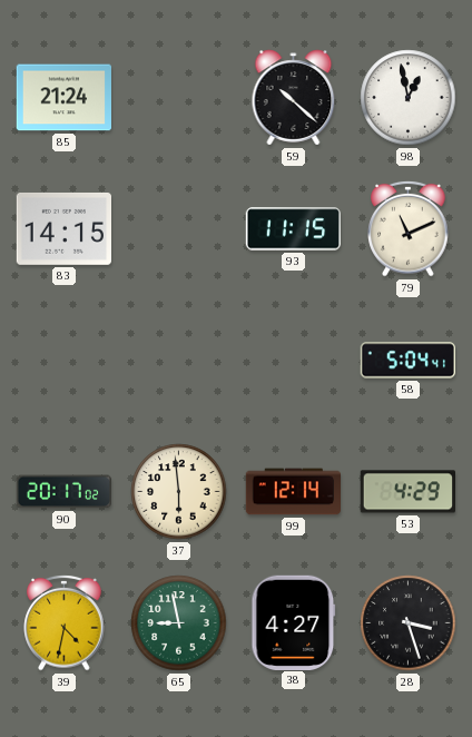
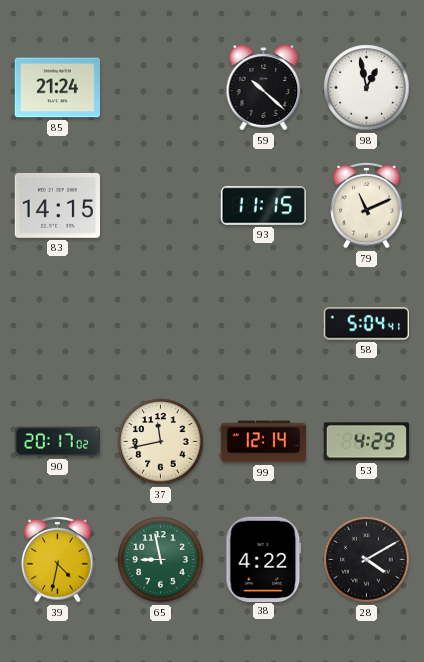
37: 5:59 -> 11:43 (161, 442)
38: 4:27 -> 4:22 (264, 559)
28: 3:27 -> 4:10 (367, 560)
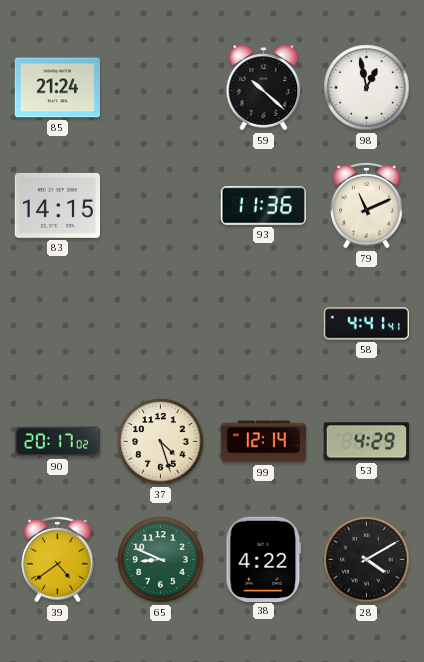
93: 11:15 -> 11:36 (263, 206)
58: 5:04 -> 4:41 (366, 324)
37: 11:43 -> 4:27 (161, 442)
39: 4:32 -> 4:39 (58, 559)
65: 8:58 -> 8:49 (161, 560)
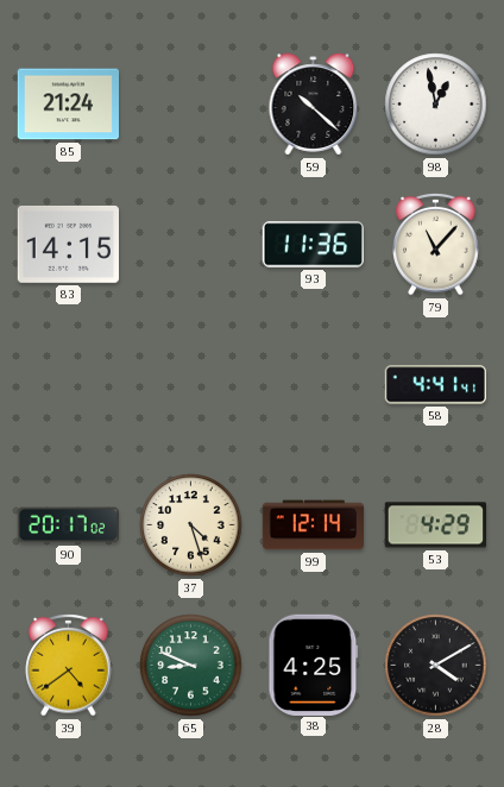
79: 11:11 -> 11:07 (436, 244)
38: 4:22 -> 4:25 (314, 665)
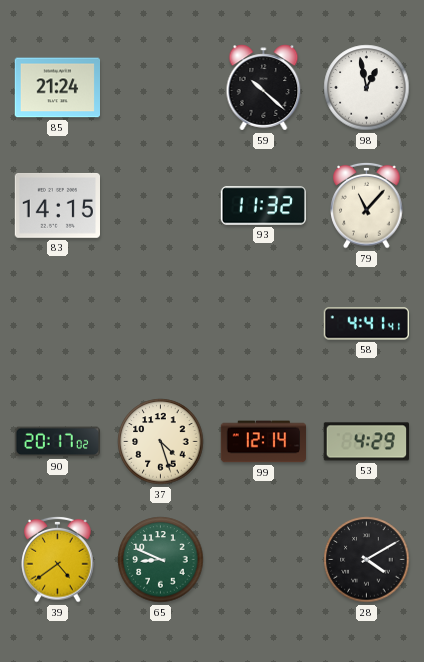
93: 11:36 -> 11:32 (263, 206)
38: 4:25 -> none (314, 665)
